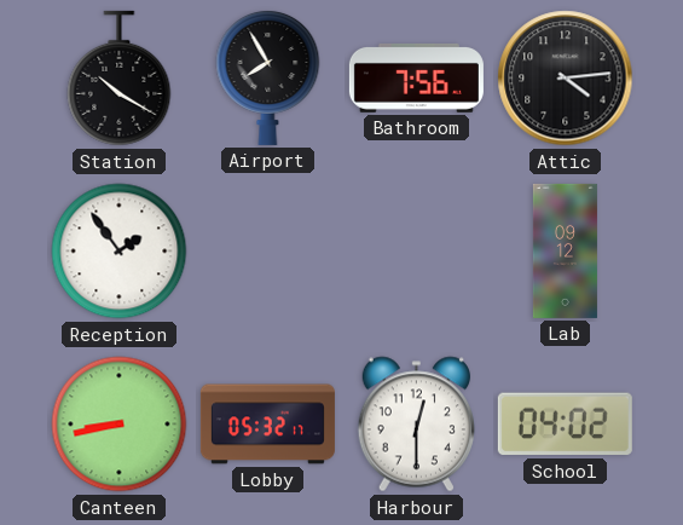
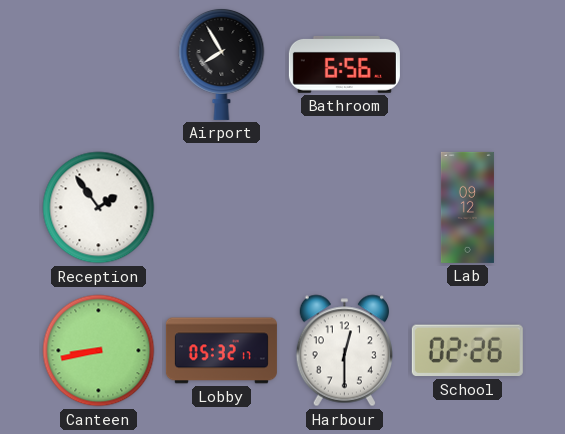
Station: 10:20 -> none (120, 79)
Bathroom: 7:56 -> 6:56 (344, 64)
Attic: 4:14 -> none (566, 79)
School: 04:02 -> 02:26 (467, 351)
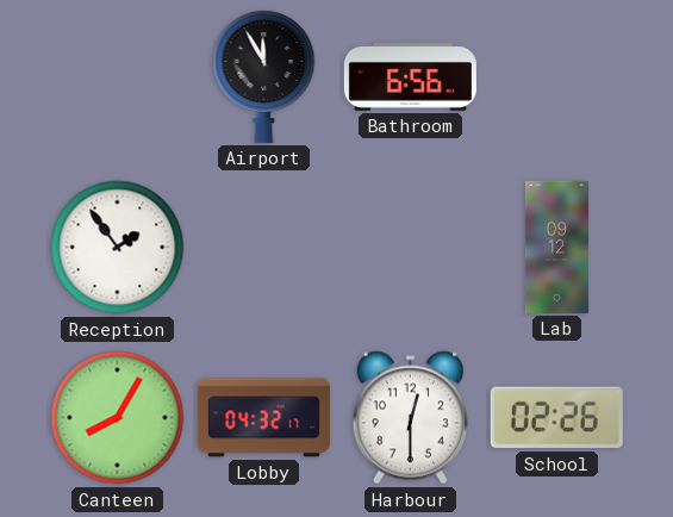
Airport: 7:55 -> 11:55 (264, 76)
Canteen: 8:43 -> 8:05 (118, 418)
Lobby: 05:32 -> 04:32 (263, 418)
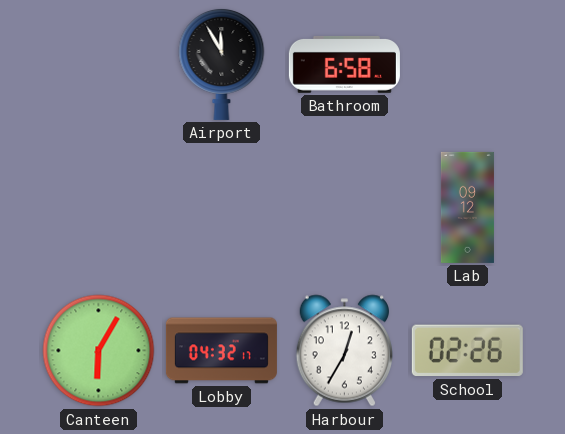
Bathroom: 6:56 -> 6:58 (344, 64)
Reception: 1:54 -> none (118, 248)
Canteen: 8:05 -> 6:05 (99, 351)
Harbour: 12:30 -> 12:35 (344, 351)
